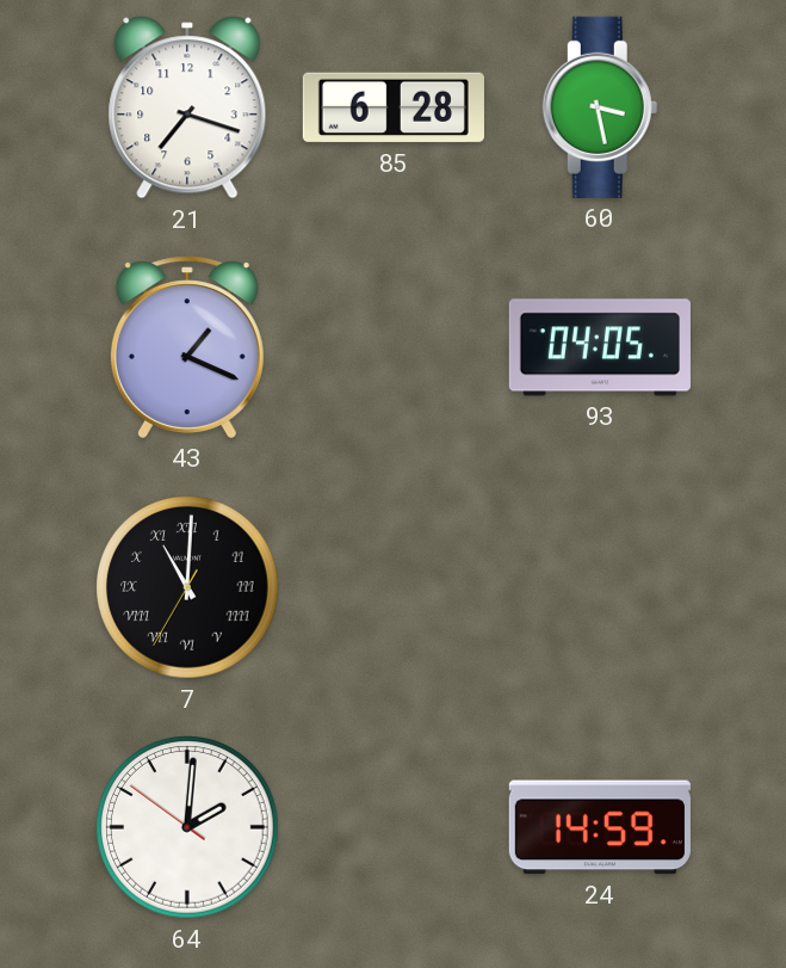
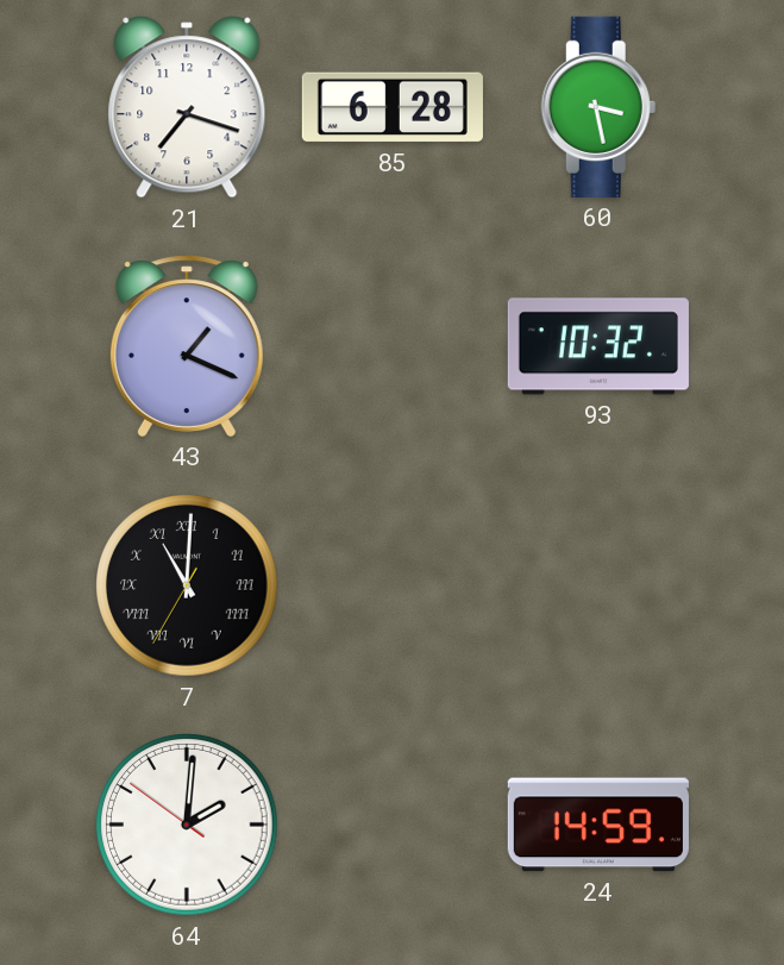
93: 04:05 -> 10:32 (598, 346)
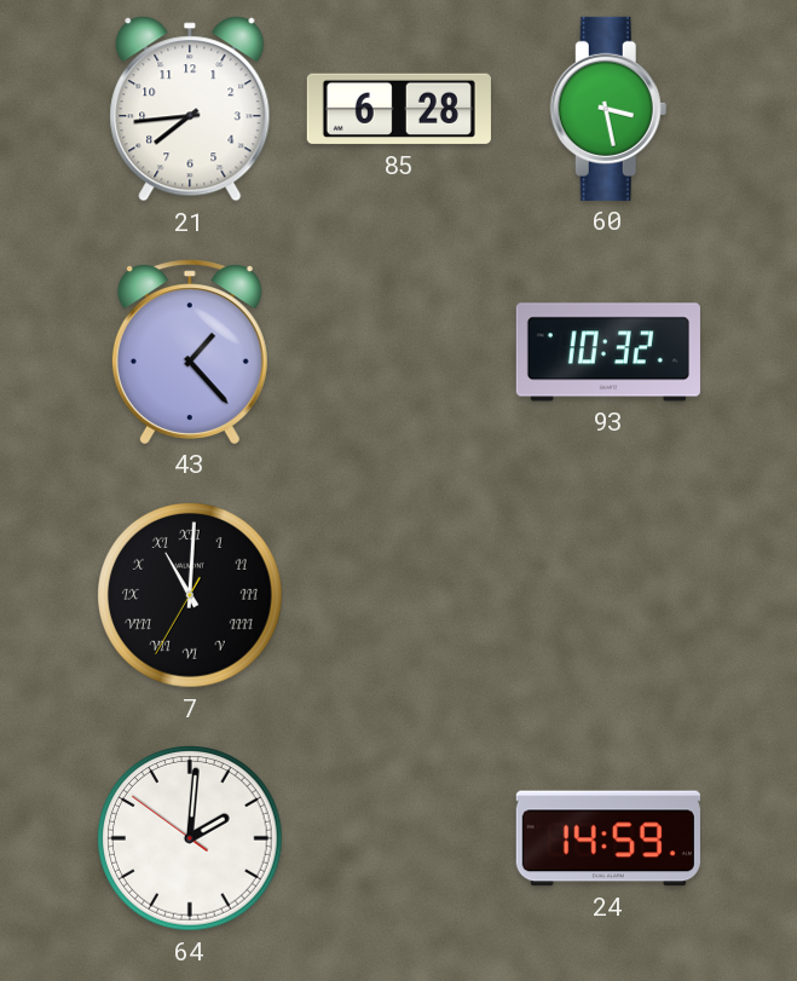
21: 7:18 -> 7:44 (190, 109)
43: 1:19 -> 1:23 (190, 352)
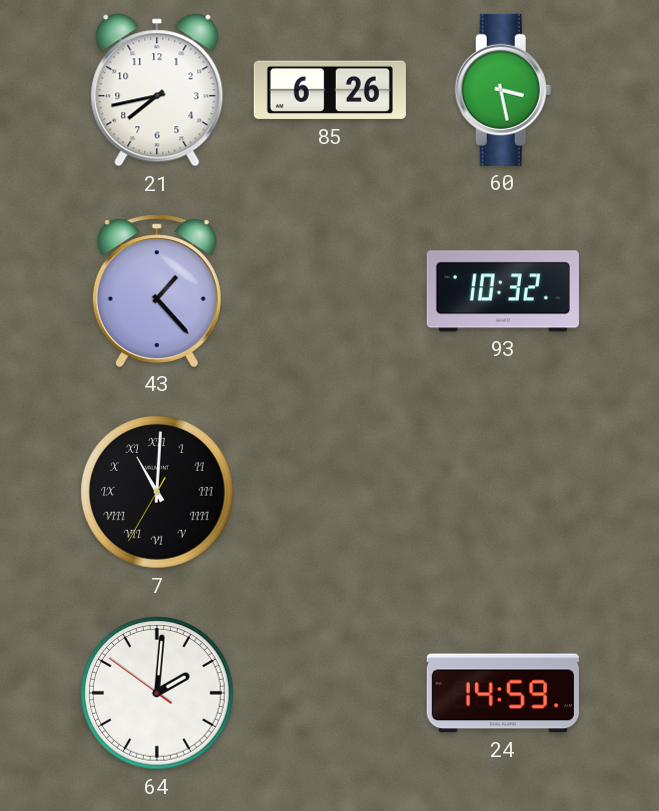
21: 7:44 -> 7:43 (157, 90)
85: 6:28 -> 6:26 (330, 90)
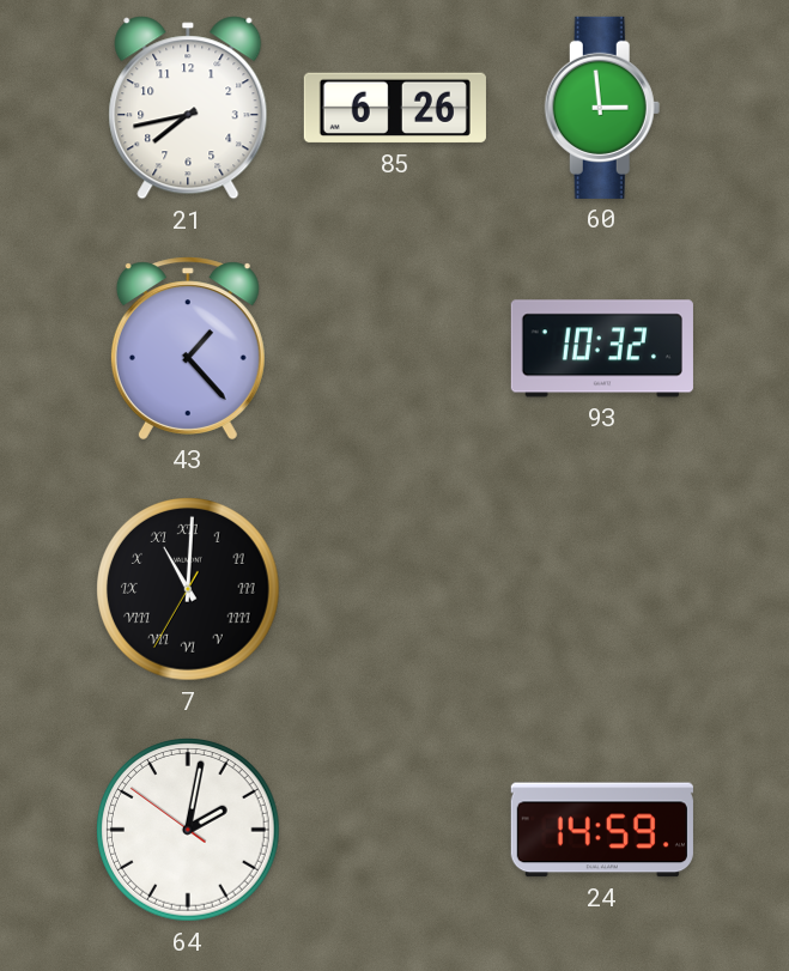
60: 3:28 -> 2:59 (602, 108)
64: 2:00 -> 2:01 (188, 830)
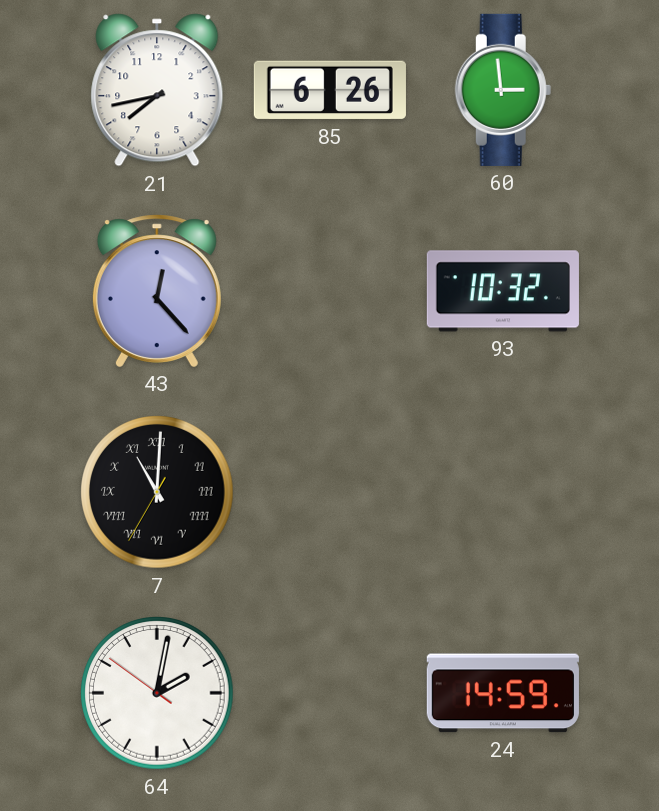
43: 1:23 -> 12:23 (157, 291)
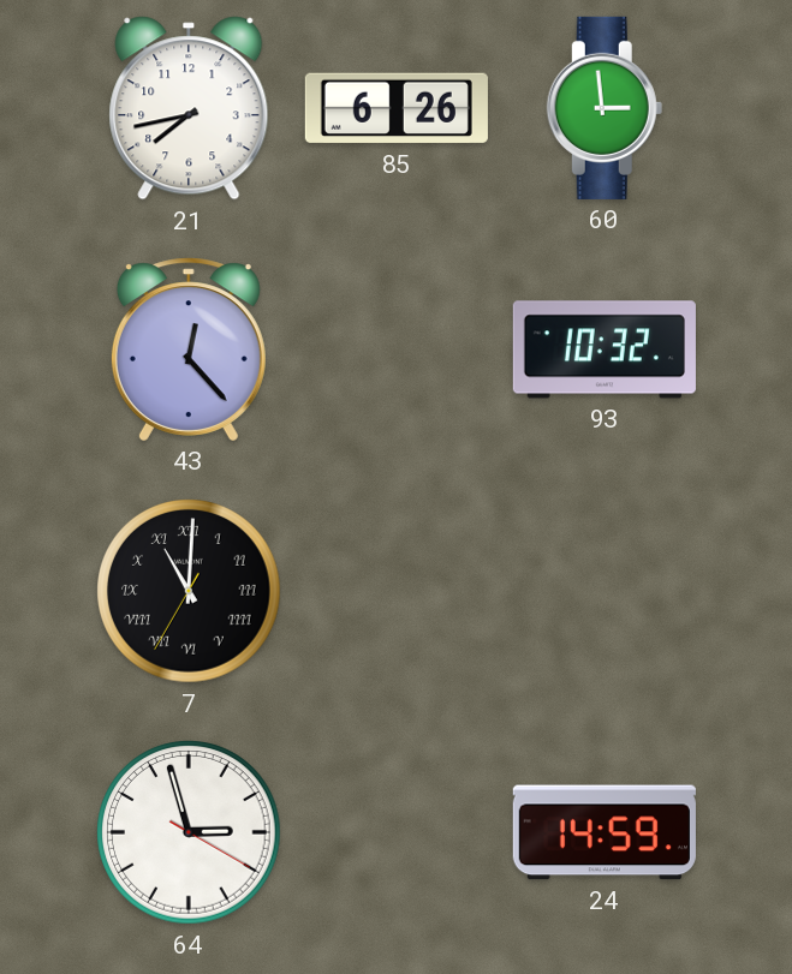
64: 2:01 -> 2:57 (189, 832)
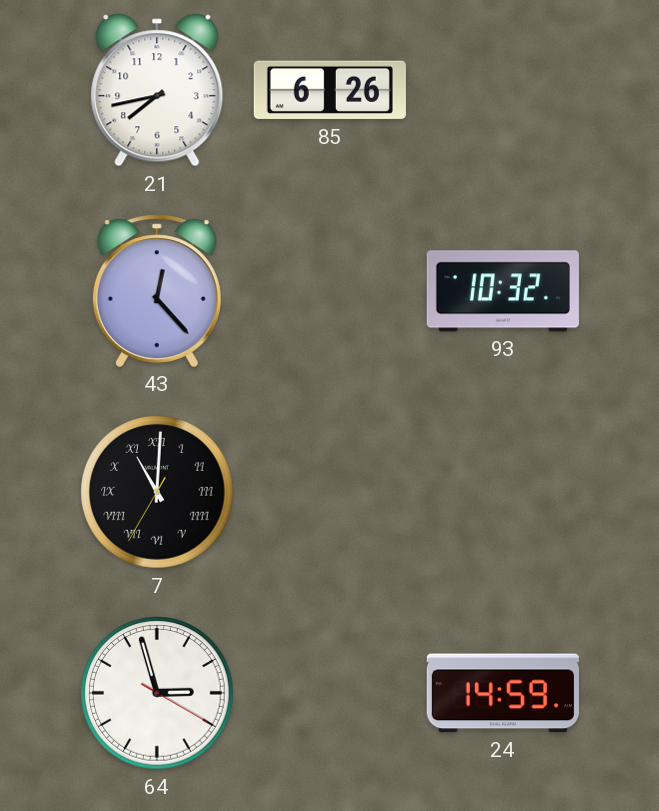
60: 2:59 -> none (605, 108)
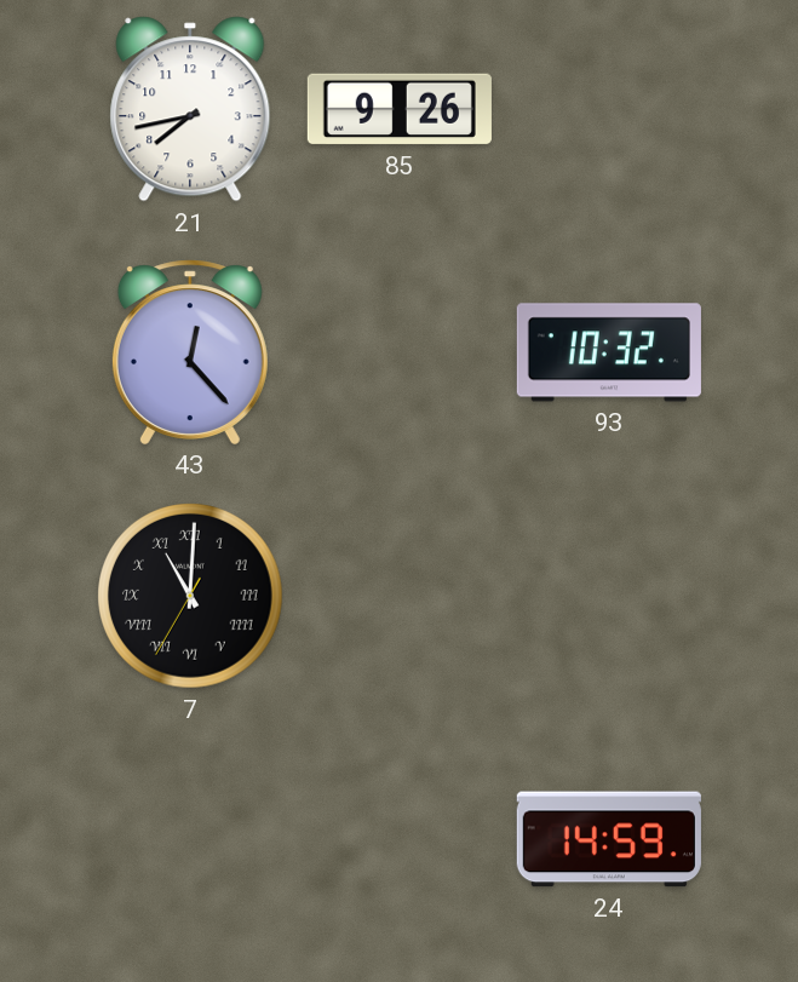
85: 6:26 -> 9:26 (400, 109)
64: 2:57 -> none (157, 693)
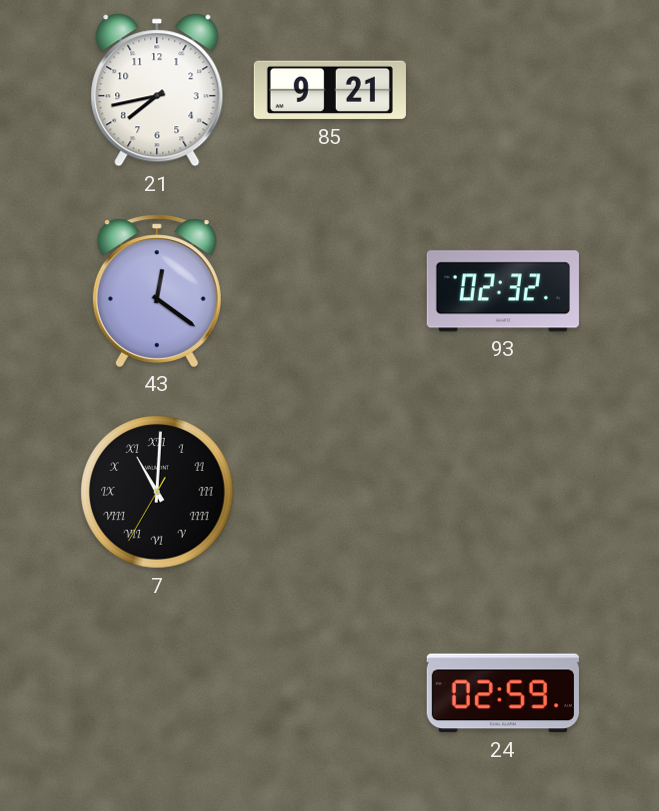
85: 9:26 -> 9:21 (330, 90)
43: 12:23 -> 12:21 (157, 291)
93: 10:32 -> 02:32 (503, 291)
24: 14:59 -> 02:59 (503, 693)
